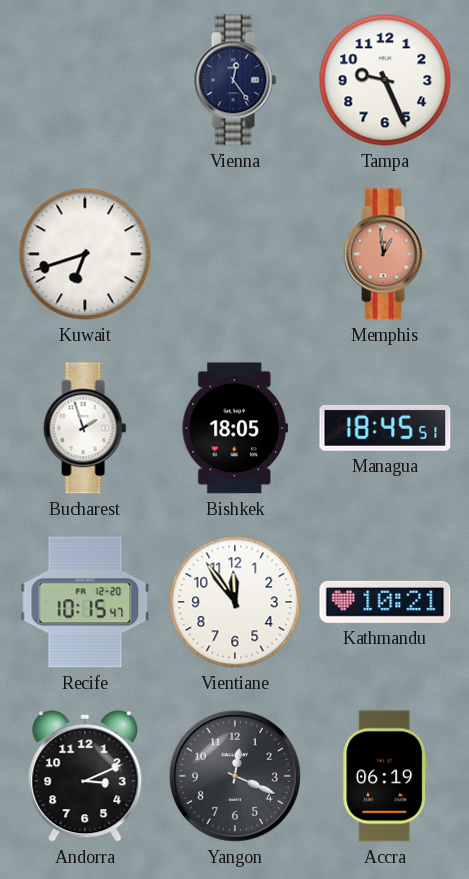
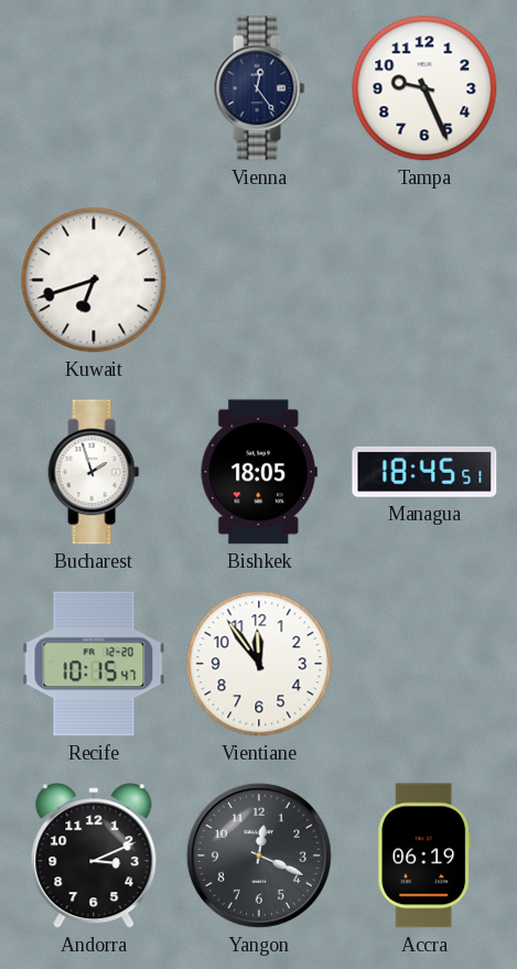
Memphis: 12:59 -> none (385, 254)
Kathmandu: 10:21 -> none (385, 602)
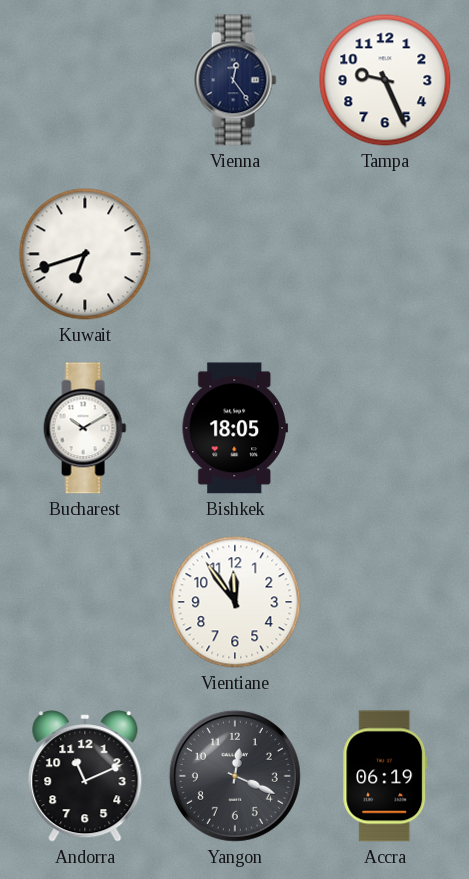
Bucharest: 1:57 -> 10:10 (85, 428)
Managua: 18:45 -> none (424, 473)
Recife: 10:15 -> none (94, 664)
Andorra: 3:11 -> 11:11 (85, 776)
